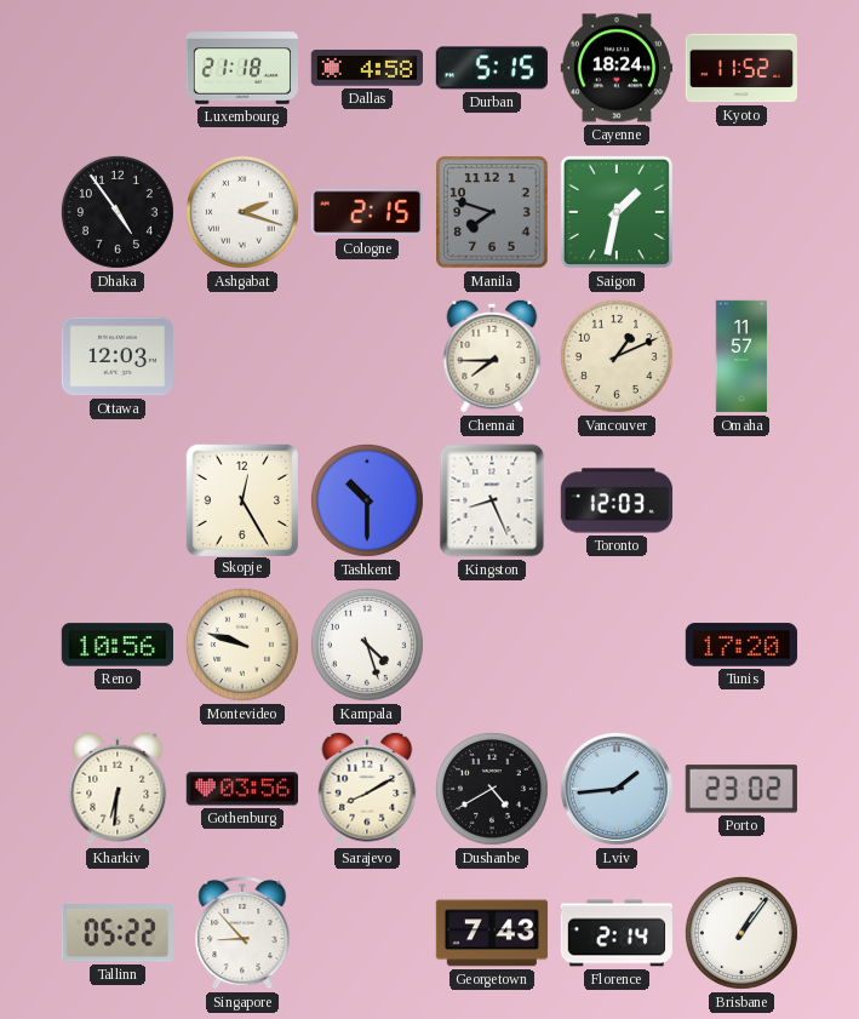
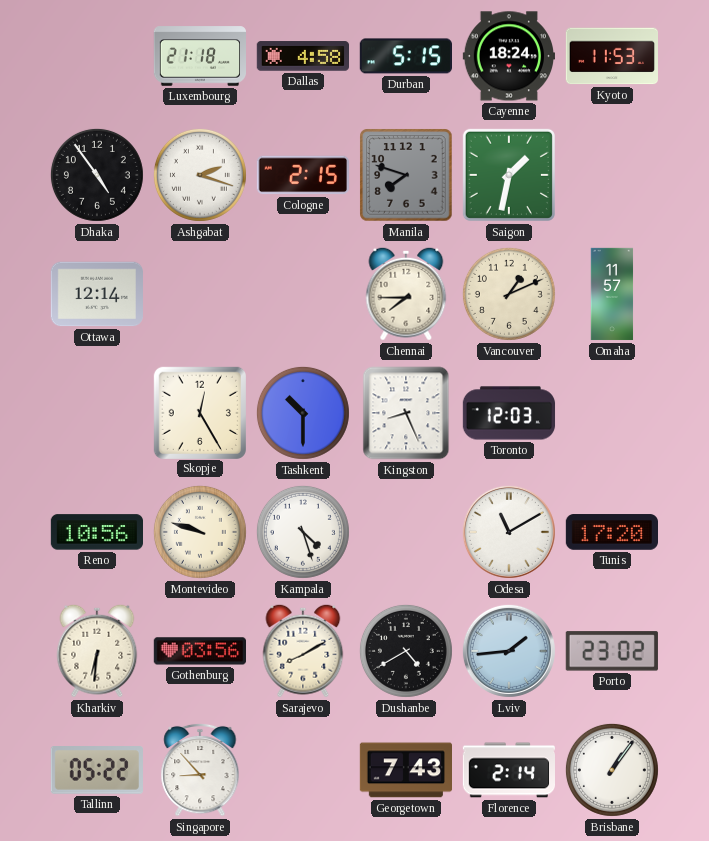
Kyoto: 11:52 -> 11:53 (611, 56)
Ottawa: 12:03 -> 12:14 (97, 294)
Odesa: none -> 11:10 (509, 532)
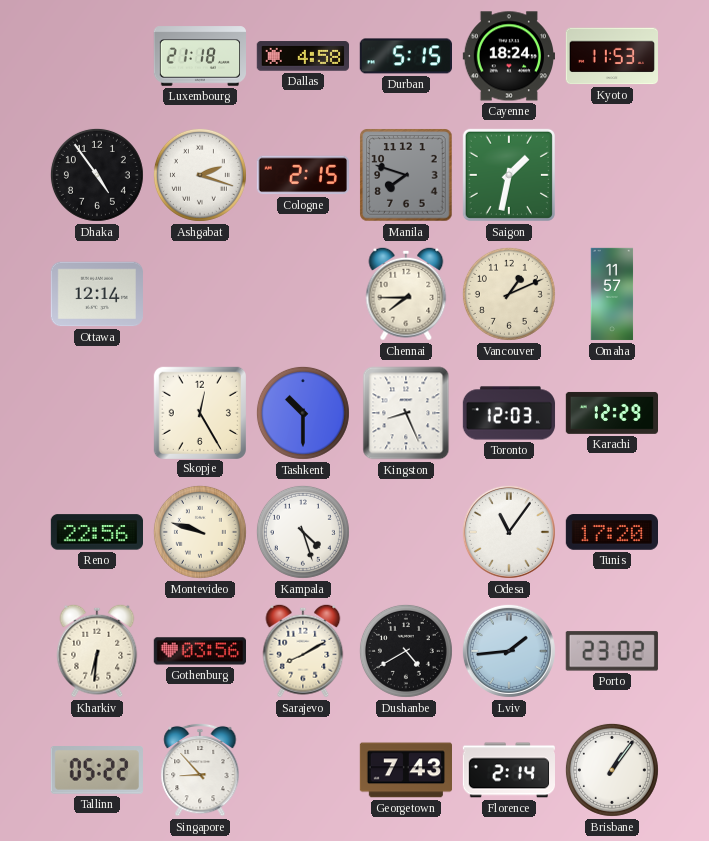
Karachi: none -> 12:29 (611, 413)
Reno: 10:56 -> 22:56 (96, 532)
Odesa: 11:10 -> 11:06 (509, 532)
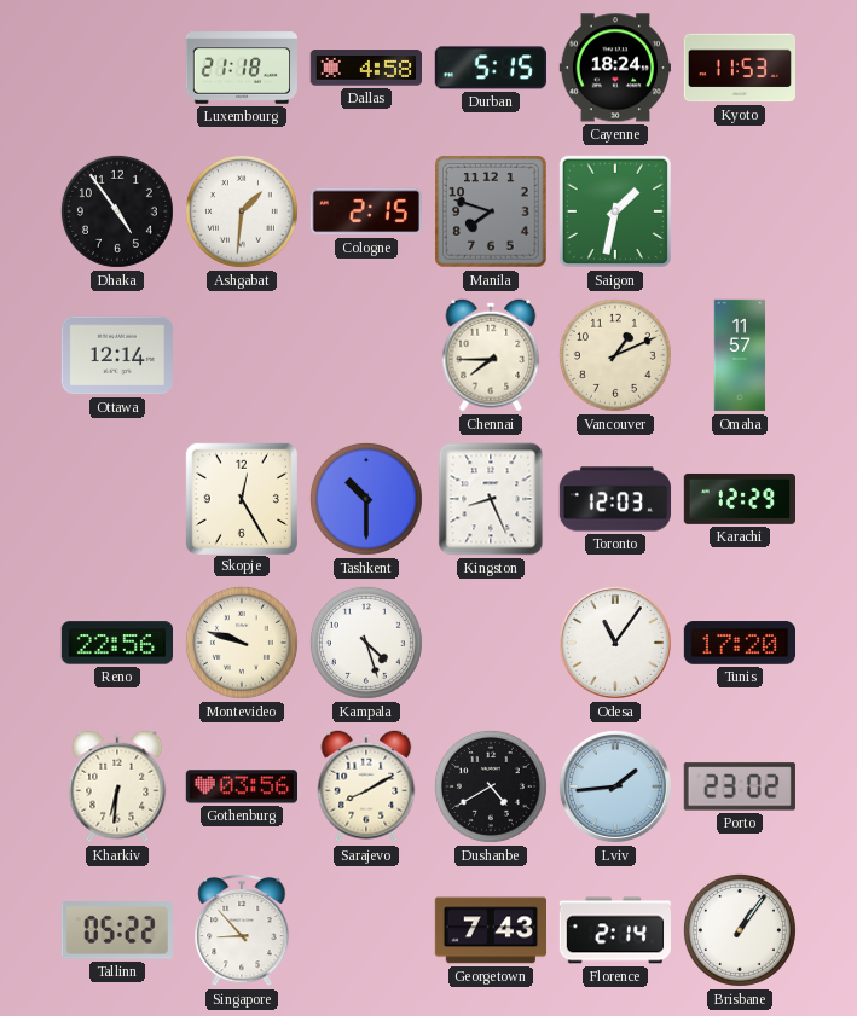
Ashgabat: 2:18 -> 1:31 (242, 211)
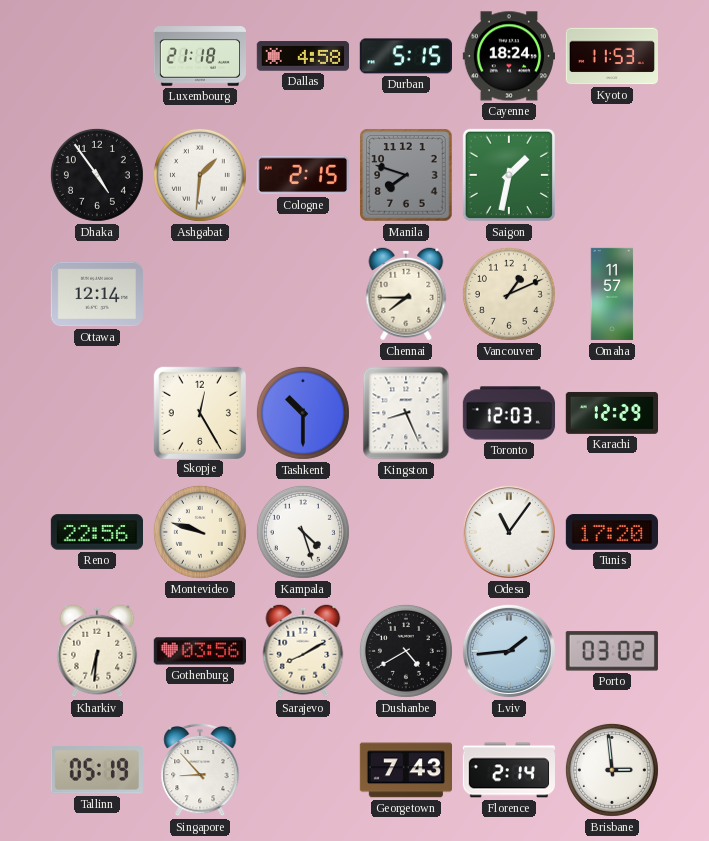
Porto: 23:02 -> 03:02 (612, 651)
Tallinn: 05:22 -> 05:19 (97, 771)
Brisbane: 1:06 -> 2:59 (612, 770)
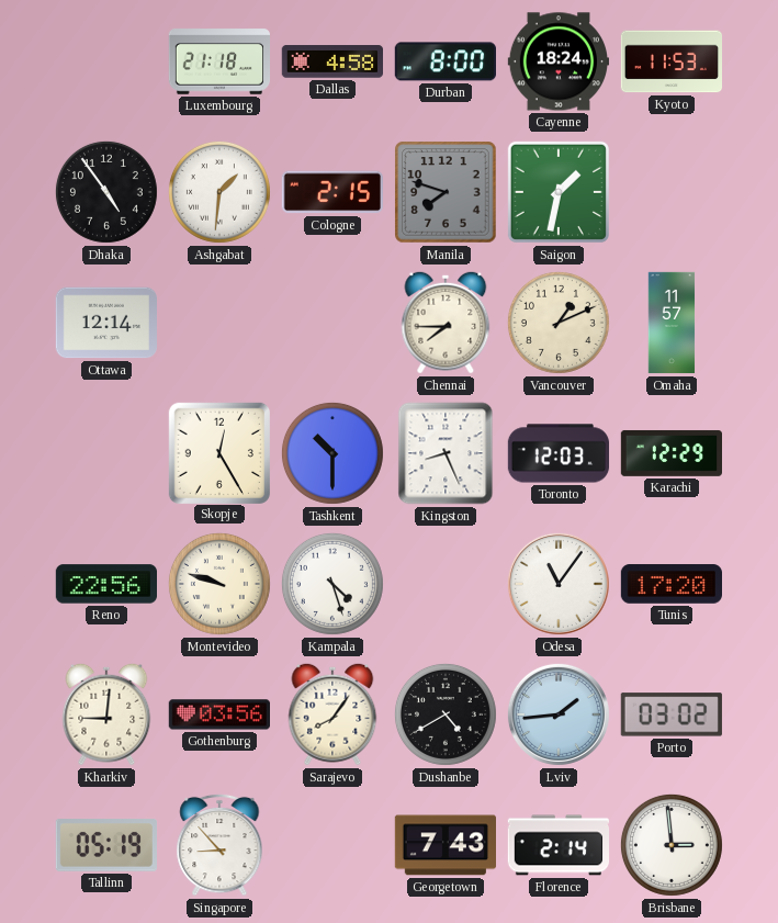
Durban: 5:15 -> 8:00 (444, 61)
Kharkiv: 6:31 -> 9:01 (106, 714)
Sarajevo: 8:10 -> 8:06 (332, 714)
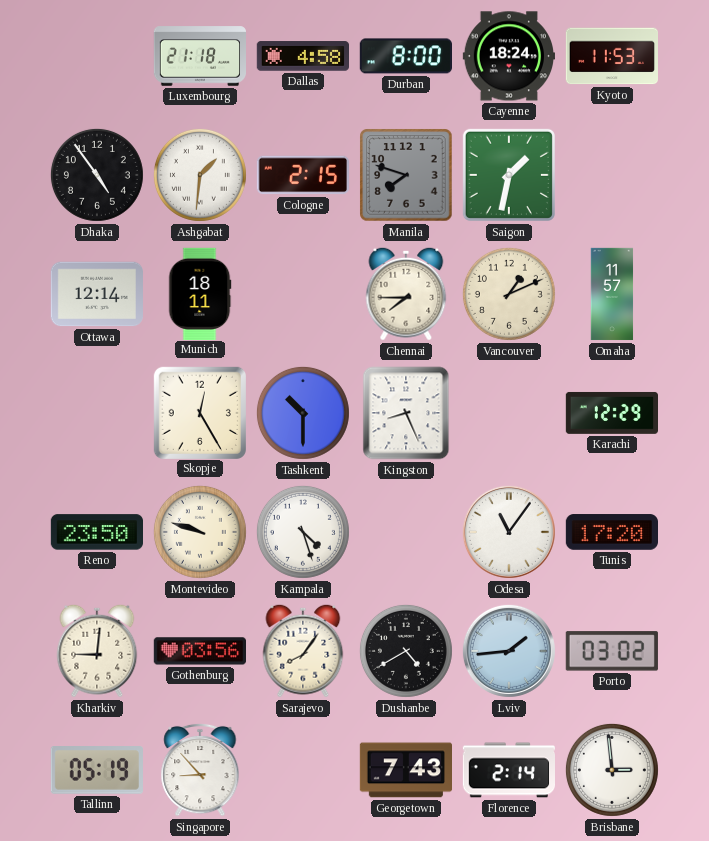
Munich: none -> 18:11 (200, 293)
Toronto: 12:03 -> none (559, 453)
Reno: 22:56 -> 23:50 (96, 532)
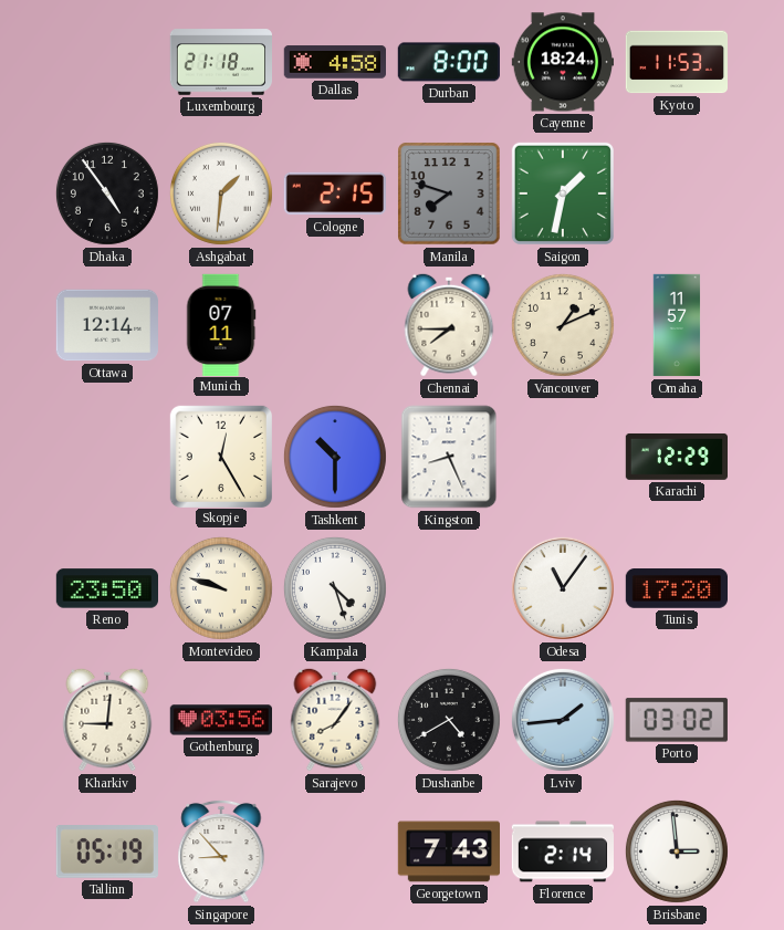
Munich: 18:11 -> 07:11 (221, 324)
